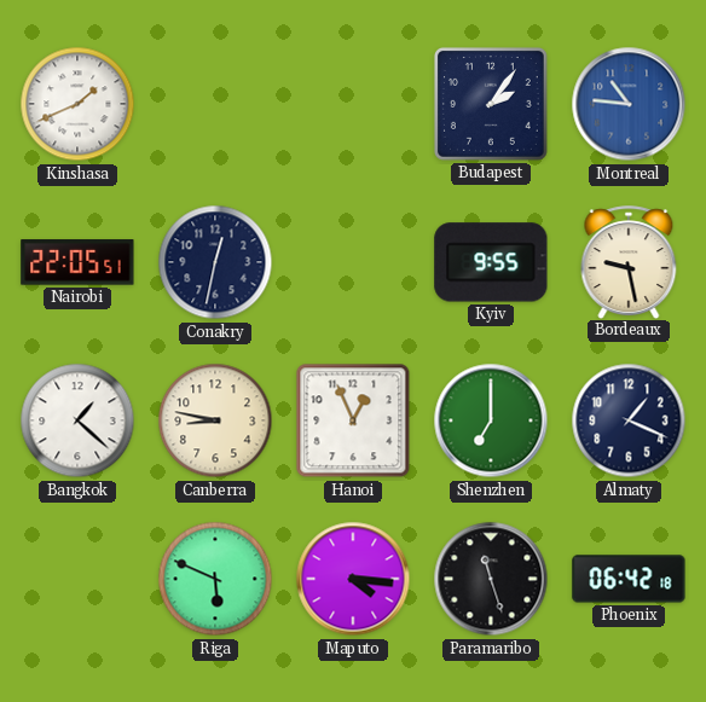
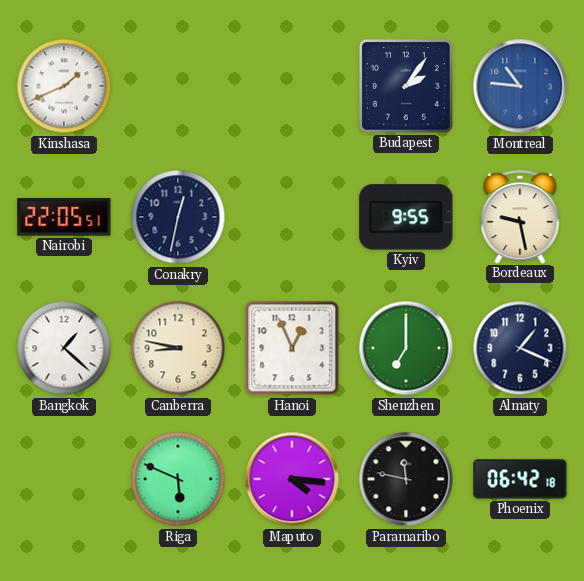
Paramaribo: 11:27 -> 11:47 (406, 479)
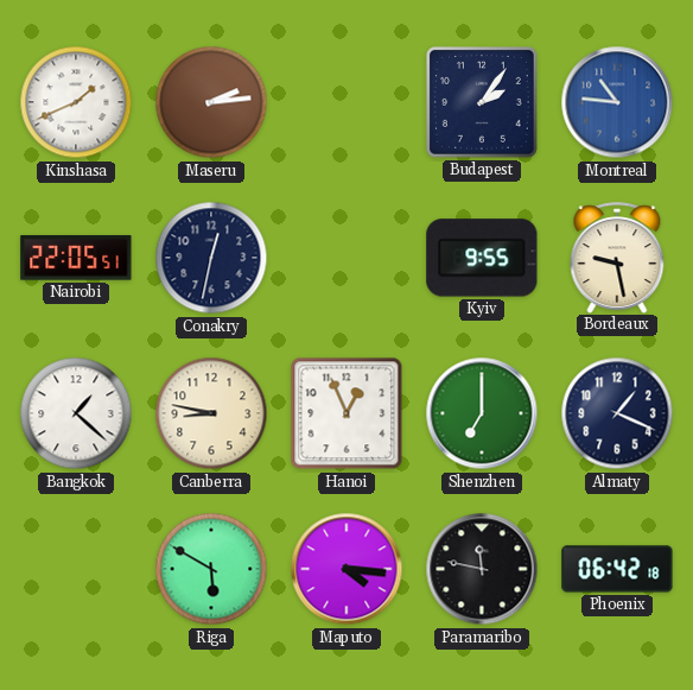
Maseru: none -> 2:14 (211, 102)
Riga: 5:49 -> 5:50 (211, 569)
